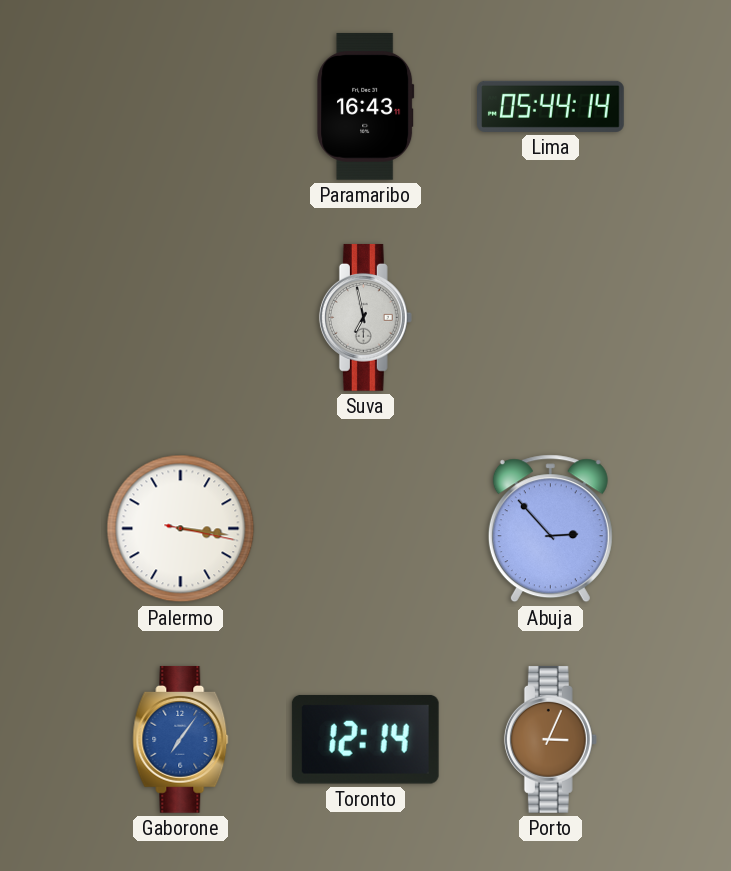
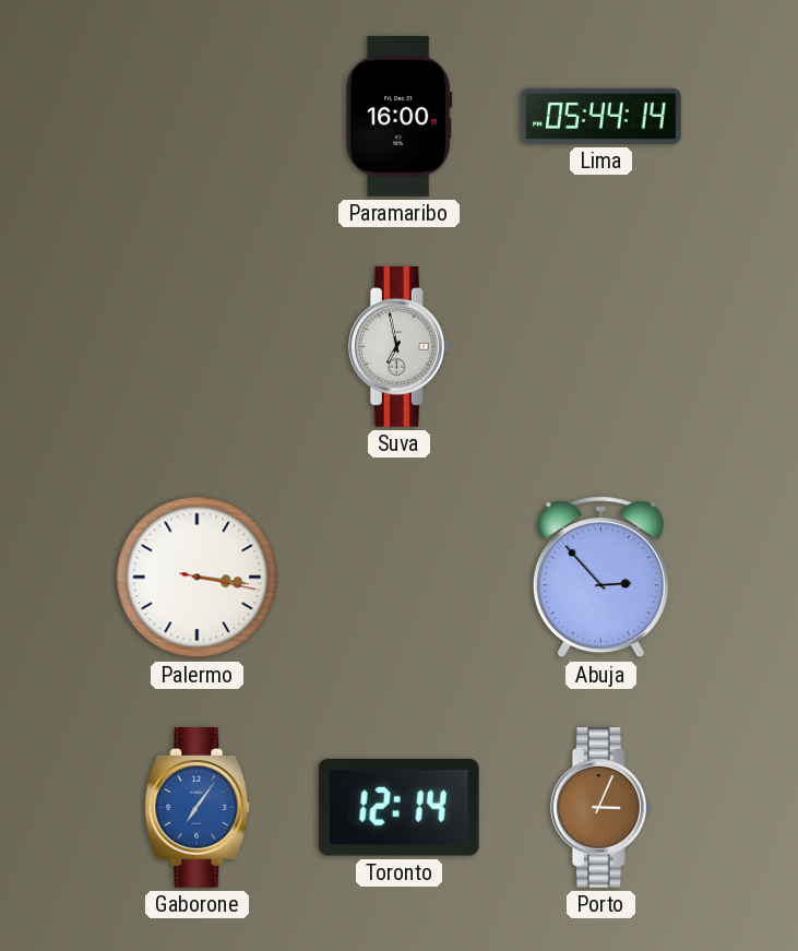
Paramaribo: 16:43 -> 16:00 (400, 116)
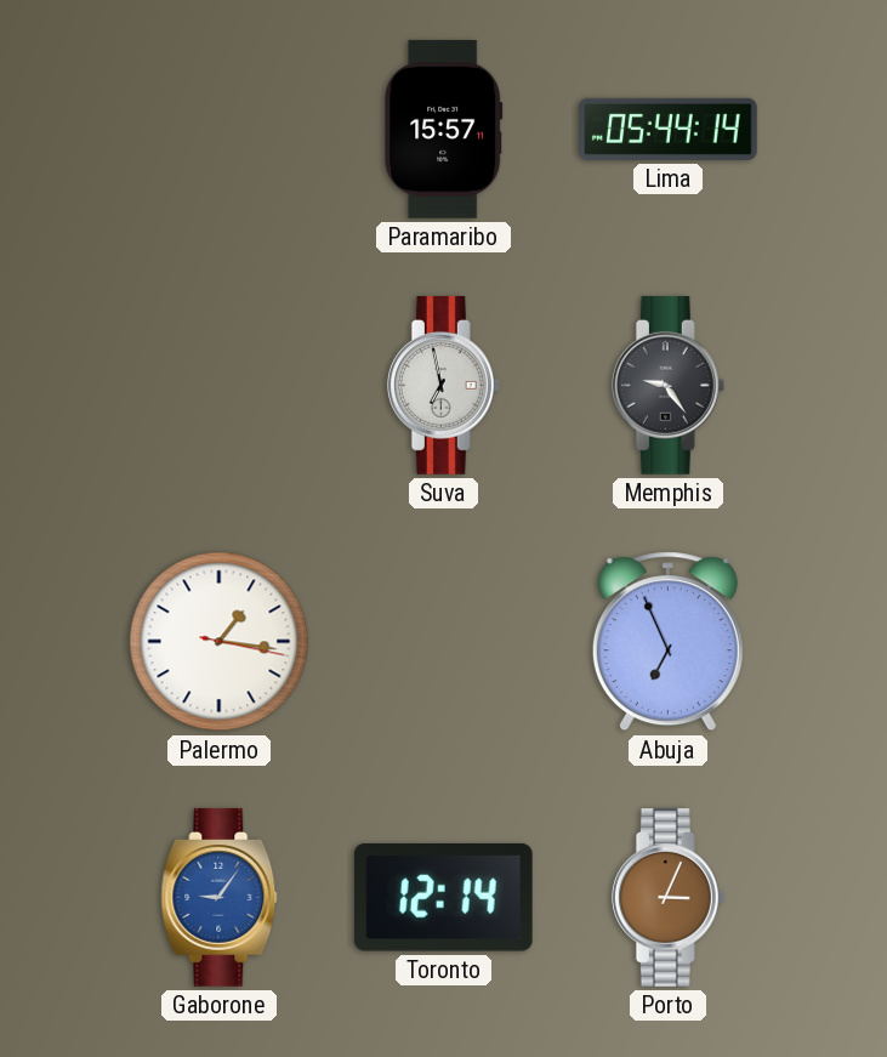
Paramaribo: 16:00 -> 15:57 (444, 129)
Memphis: none -> 9:24 (667, 385)
Palermo: 3:16 -> 1:16 (220, 642)
Abuja: 2:53 -> 6:56 (667, 642)
Gaborone: 7:06 -> 9:06 (220, 897)
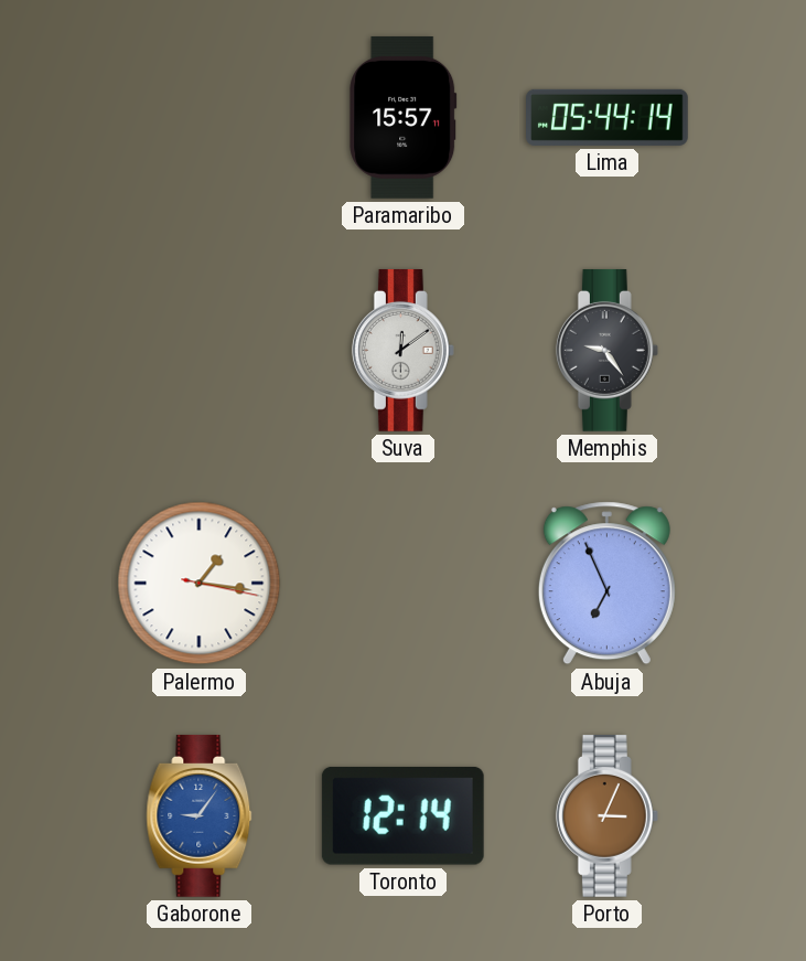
Suva: 6:58 -> 12:09 (402, 350)
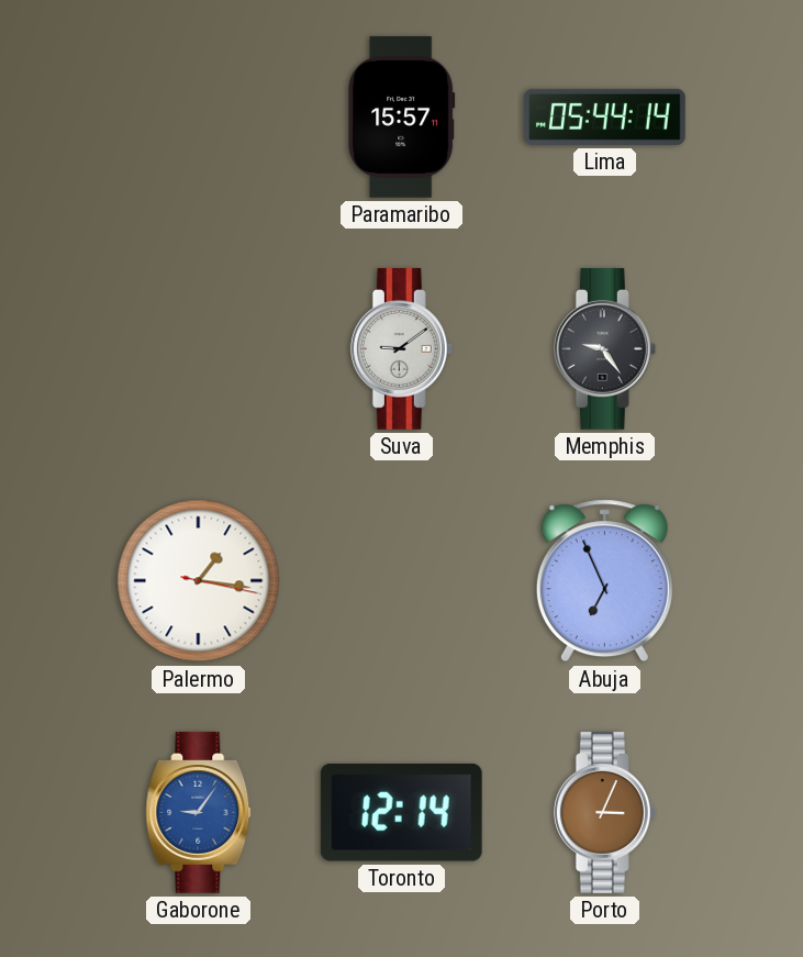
Suva: 12:09 -> 9:09 (401, 348)
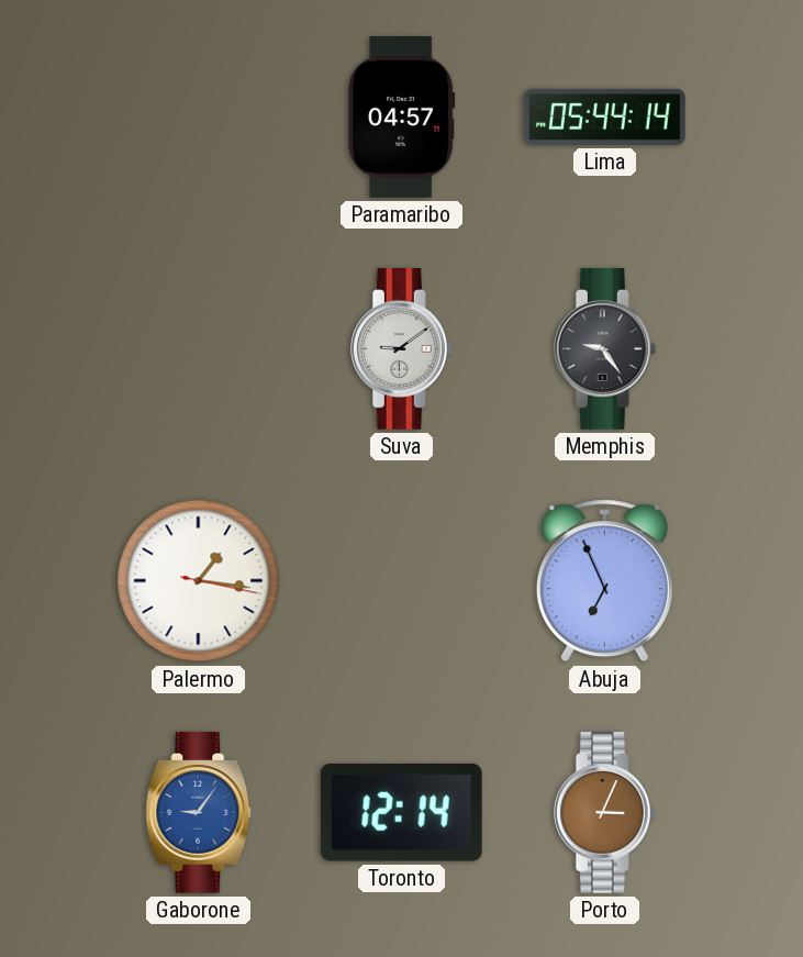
Paramaribo: 15:57 -> 04:57 (402, 116)
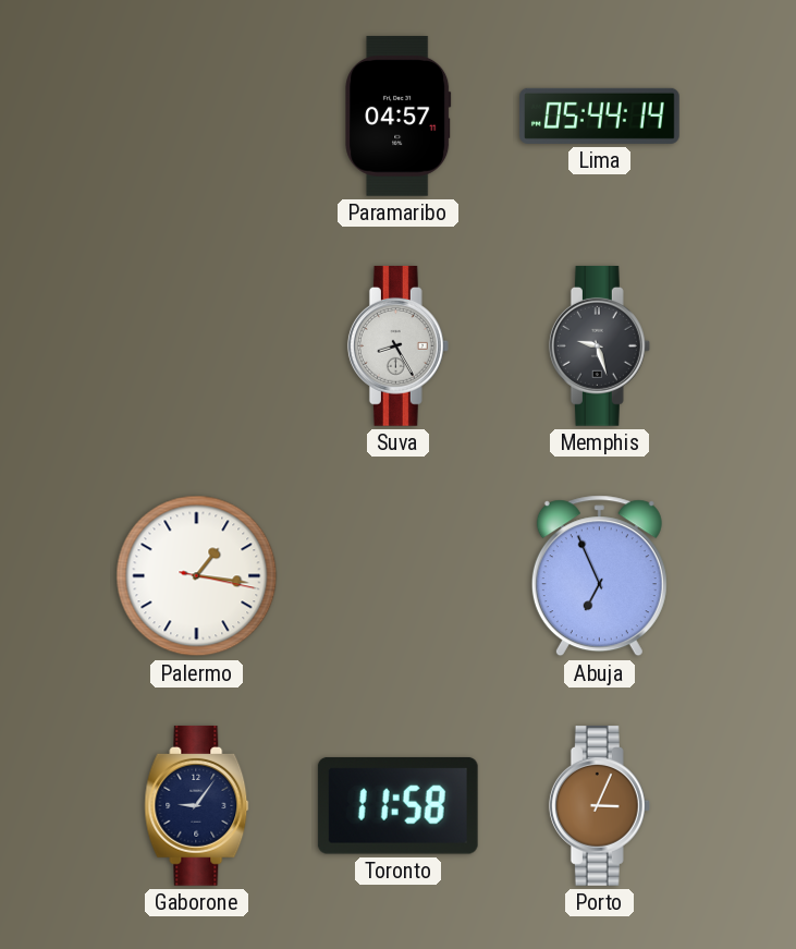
Suva: 9:09 -> 8:25 (397, 345)
Memphis: 9:24 -> 9:27 (599, 345)
Gaborone dial: blue -> navy (197, 805)
Toronto: 12:14 -> 11:58 (397, 805)
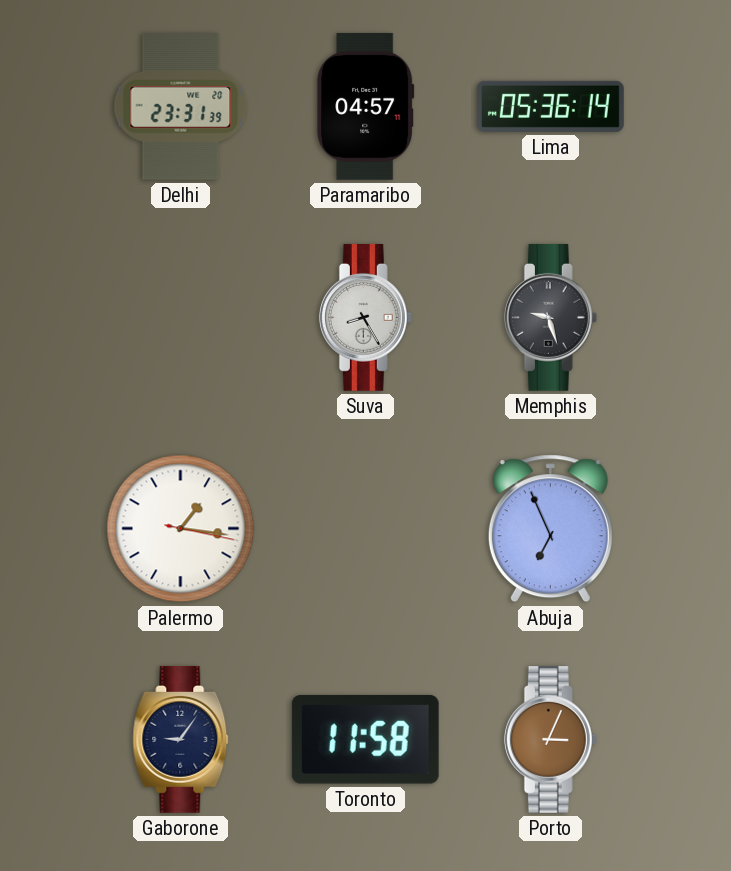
Delhi: none -> 23:31 (181, 106)
Lima: 05:44 -> 05:36 (551, 106)
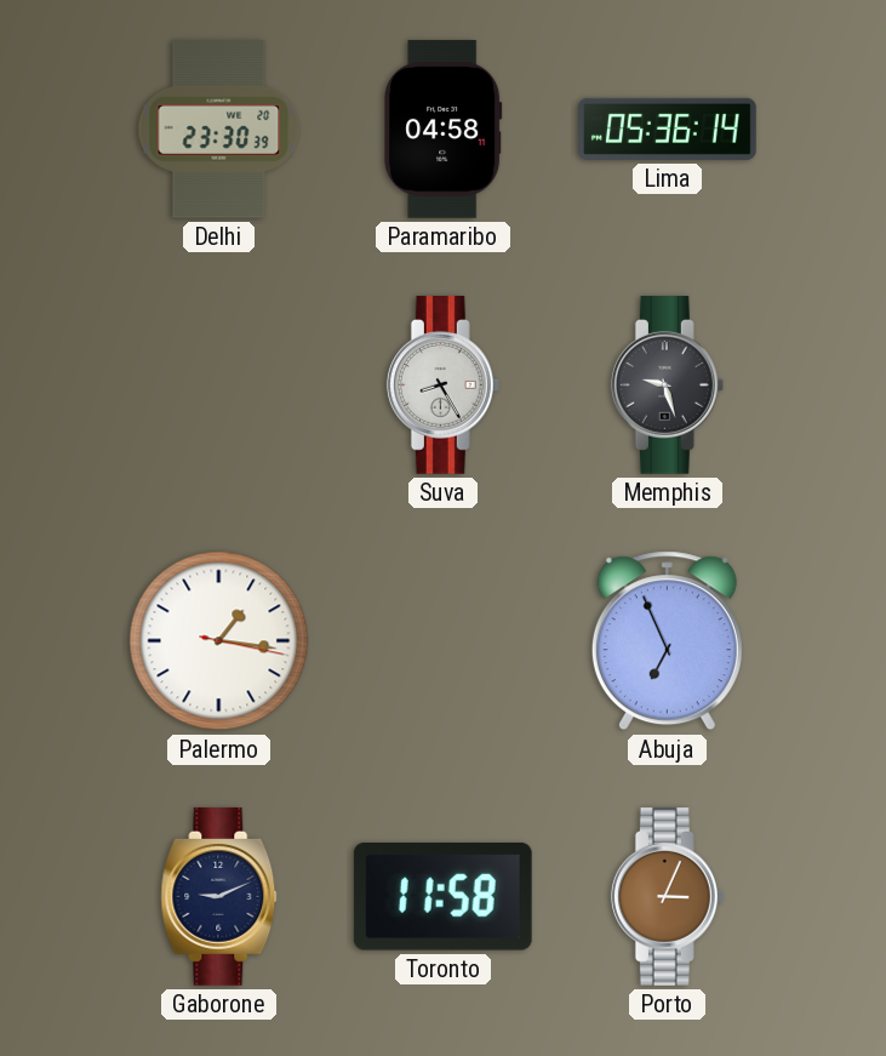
Delhi: 23:31 -> 23:30 (219, 129)
Paramaribo: 04:57 -> 04:58 (444, 129)
Gaborone: 9:06 -> 9:11 (219, 896)
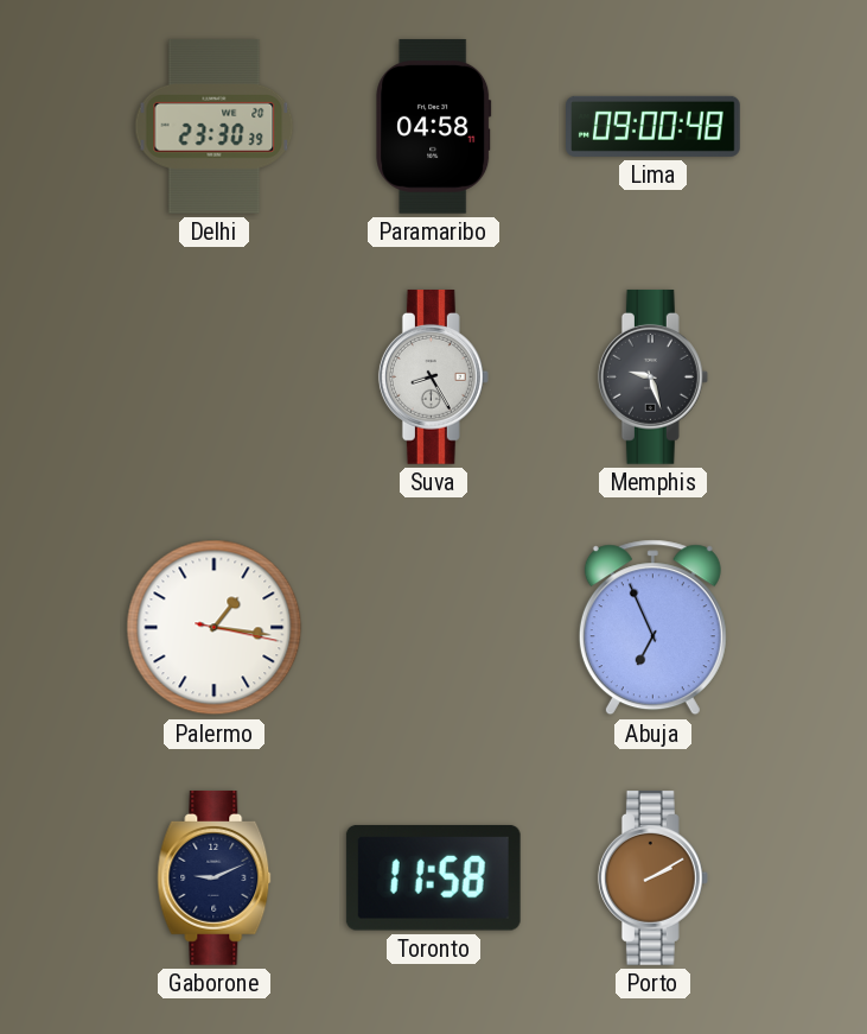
Lima: 05:36 -> 09:00 (654, 126)
Porto: 3:04 -> 2:10 (652, 877)
